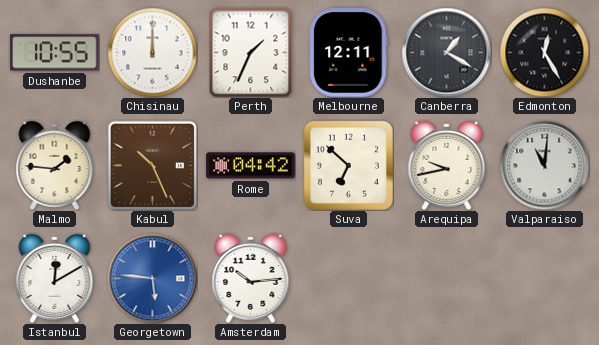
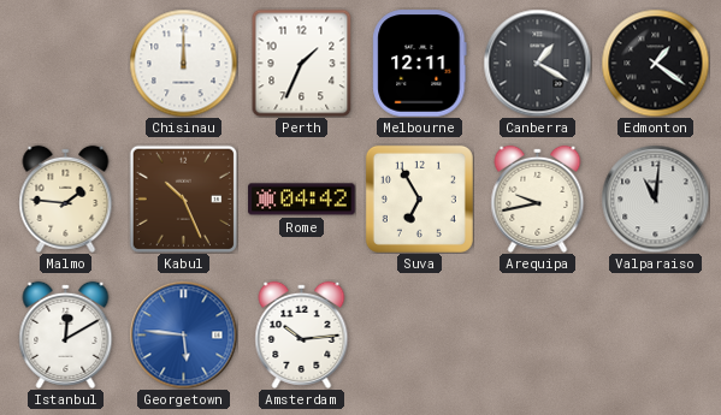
Dushanbe: 10:55 -> none (55, 53)
Edmonton: 12:25 -> 1:21 (655, 63)
Suva: 6:52 -> 6:55 (419, 198)
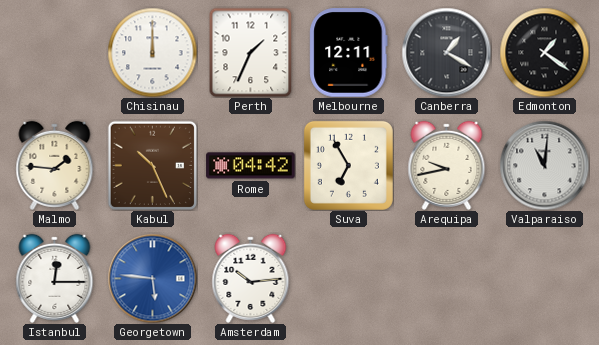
Istanbul: 12:10 -> 12:15 (55, 278)
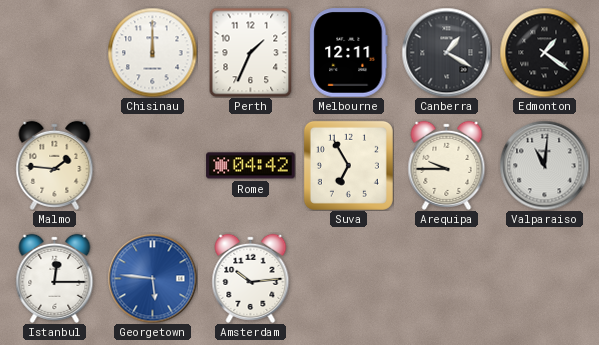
Kabul: 10:26 -> none (152, 165)
Arequipa: 9:43 -> 9:45 (447, 165)
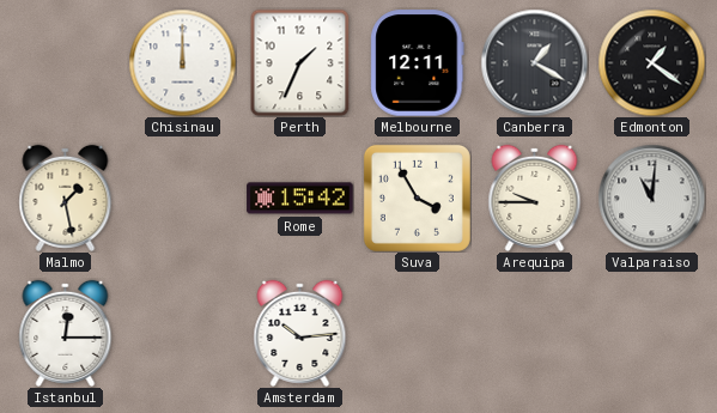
Malmo: 1:46 -> 1:28 (66, 198)
Rome: 04:42 -> 15:42 (300, 199)
Suva: 6:55 -> 3:55 (417, 198)
Georgetown: 5:46 -> none (152, 278)
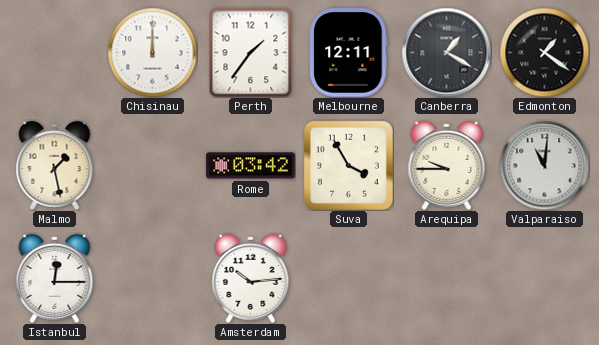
Perth: 1:34 -> 1:36 (251, 52)
Rome: 15:42 -> 03:42 (251, 166)
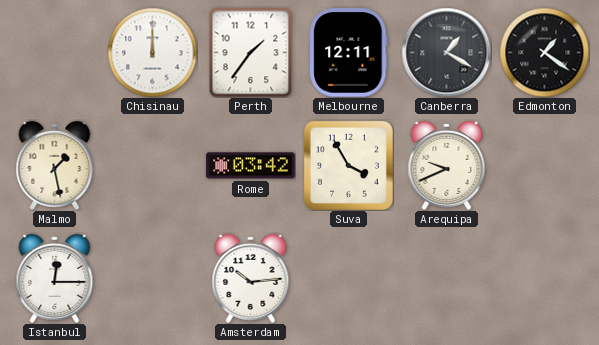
Arequipa: 9:45 -> 9:41 (447, 165)
Valparaiso: 11:01 -> none (544, 165)
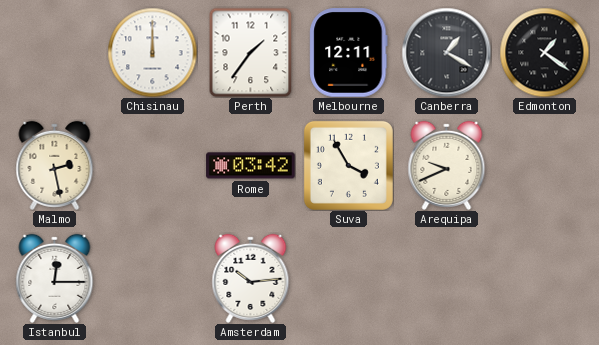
Malmo: 1:28 -> 2:28 (55, 165)
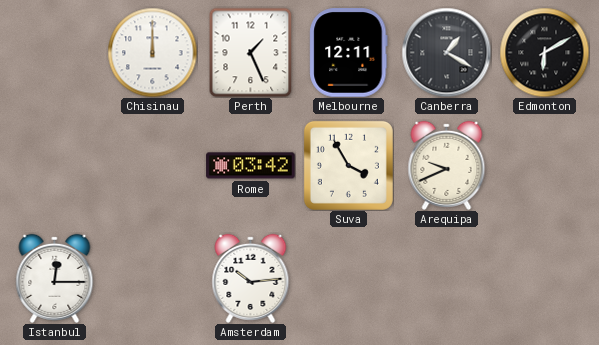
Perth: 1:36 -> 1:26 (251, 52)
Edmonton: 1:21 -> 6:10 (544, 52)
Malmo: 2:28 -> none (55, 165)
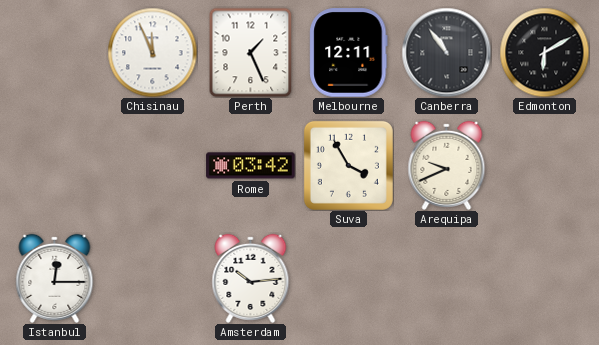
Chisinau: 12:00 -> 11:56 (152, 52)
Canberra: 1:20 -> 10:54 (446, 52)
